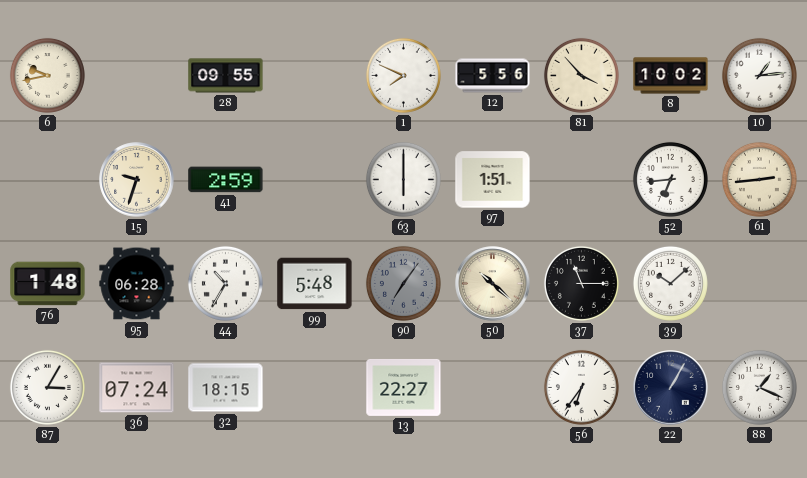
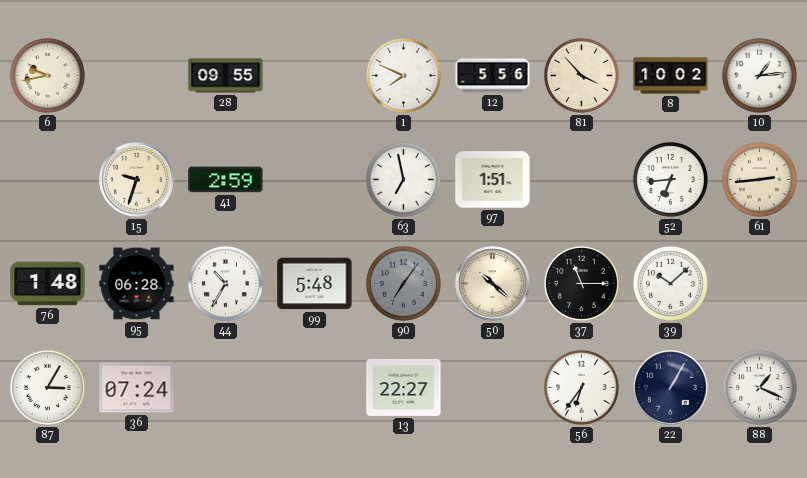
63: 6:00 -> 6:58 (403, 179)
32: 18:15 -> none (226, 388)
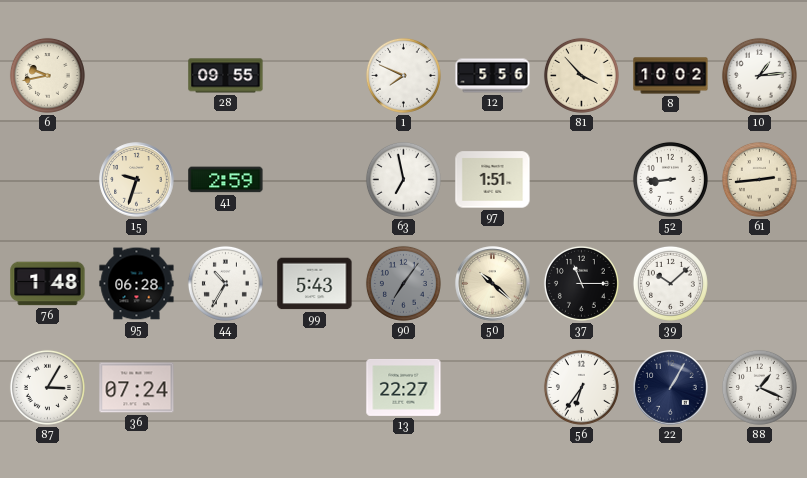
52: 6:44 -> 8:44 (670, 179)
99: 5:48 -> 5:43 (315, 284)
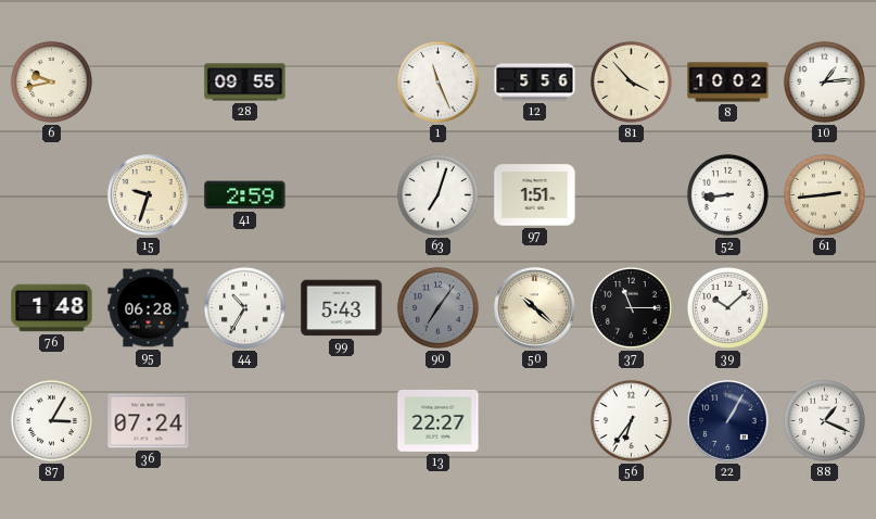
1: 7:49 -> 11:26 (437, 81)
63: 6:58 -> 7:03 (437, 194)
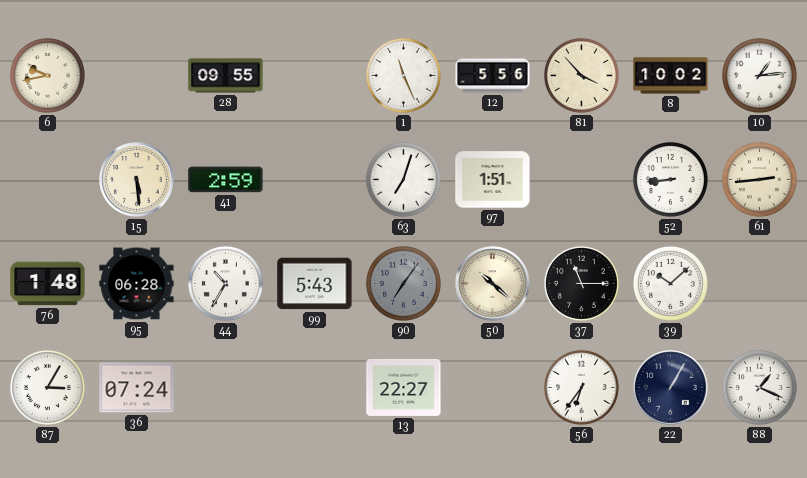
15: 9:33 -> 5:29 (137, 180)
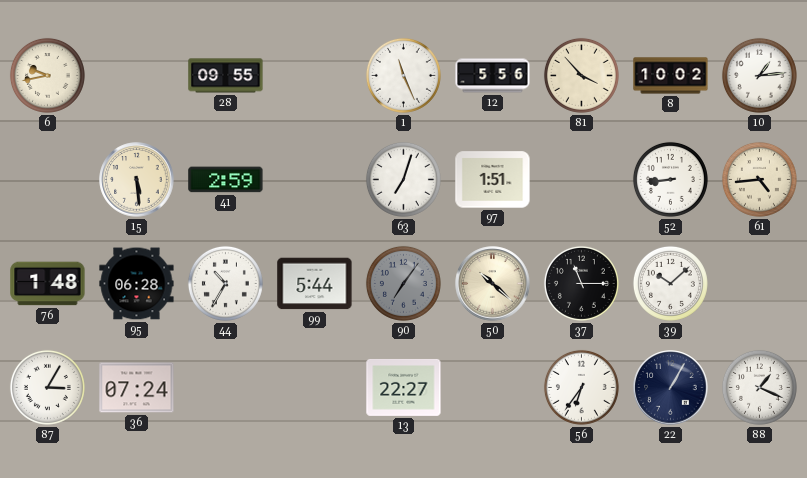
61: 2:44 -> 4:44 (759, 179)
99: 5:43 -> 5:44 (315, 284)
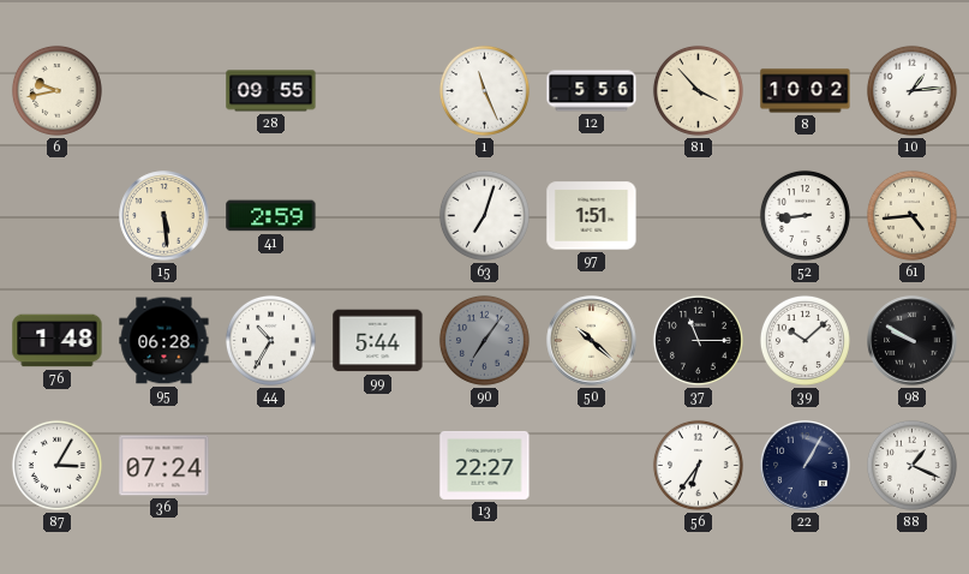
98: none -> 9:50 (913, 341)
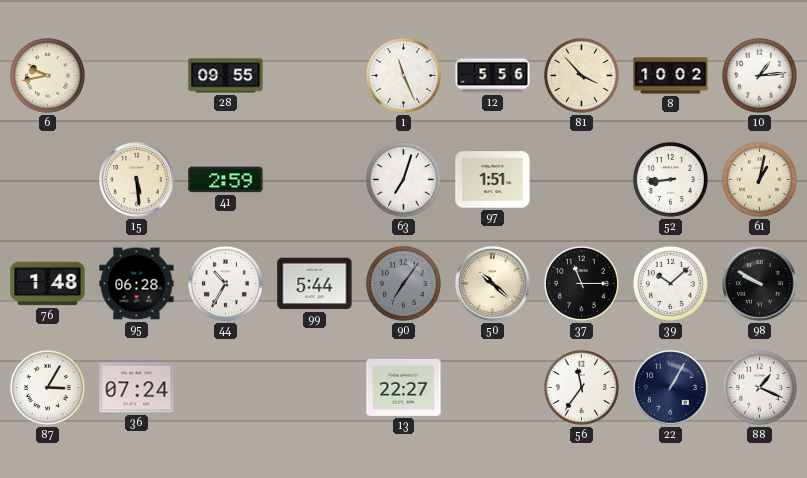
61: 4:44 -> 1:02 (759, 179)
56: 6:36 -> 11:36 (581, 387)
